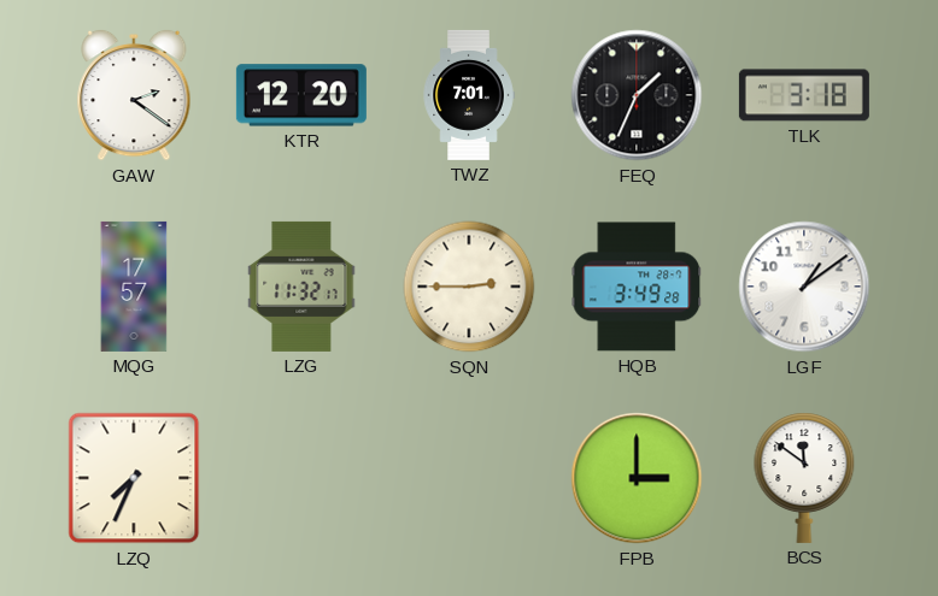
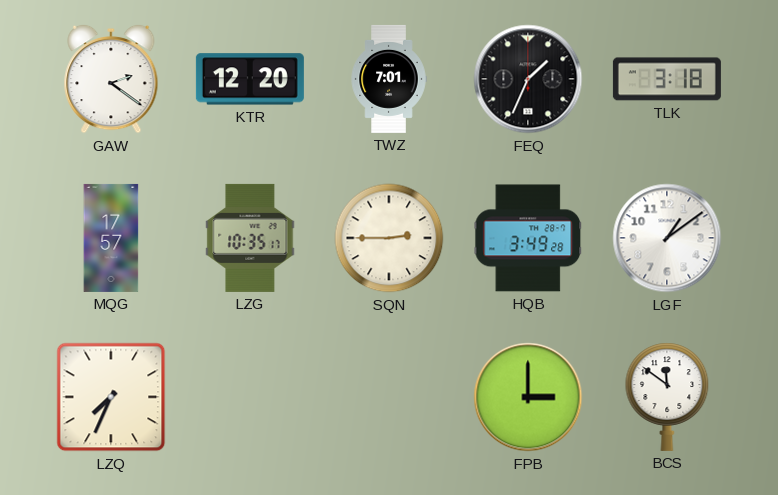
LZG: 11:32 -> 10:35 (250, 238)
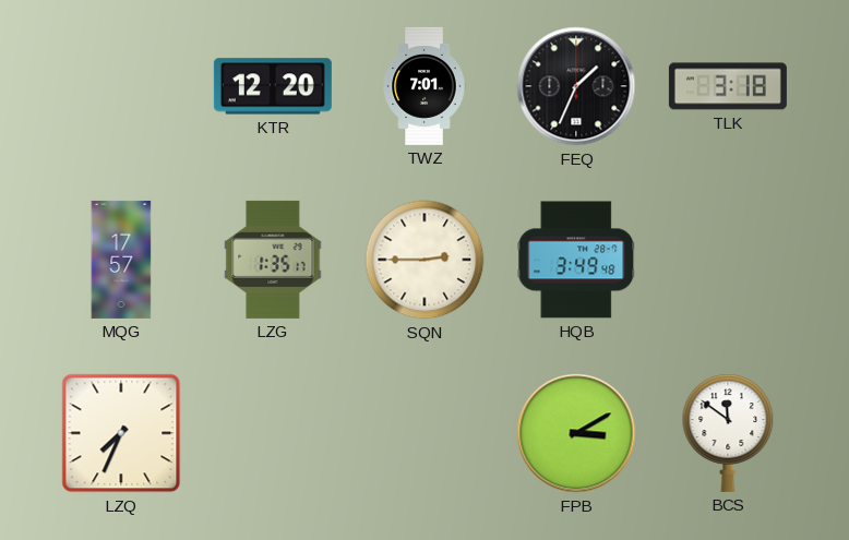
GAW: 2:21 -> none (111, 79)
LZG: 10:35 -> 1:35 (273, 260)
HQB: 3:49:28 -> 3:49:48 (576, 260)
LGF: 1:09 -> none (667, 238)
FPB: 3:00 -> 3:10 (576, 433)
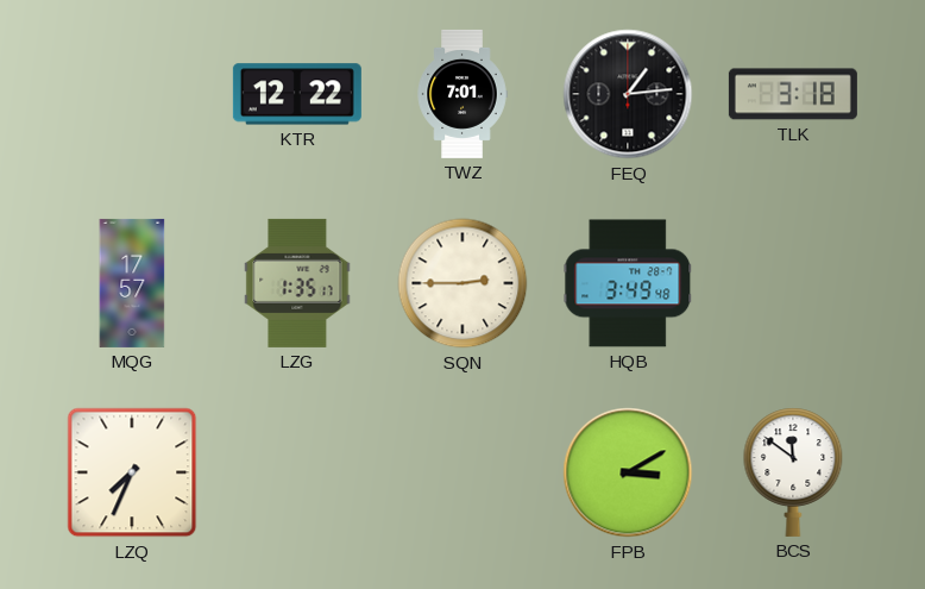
KTR: 12:20 -> 12:22 (297, 94)
FEQ: 1:34 -> 1:14 (628, 94)
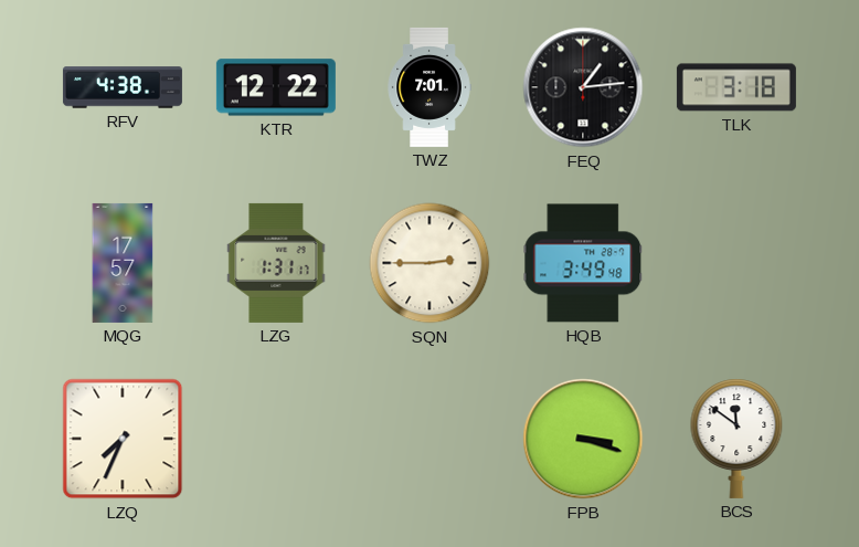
RFV: none -> 4:38 (123, 87)
LZG: 1:35 -> 1:31 (276, 263)
FPB: 3:10 -> 3:18 (583, 439)
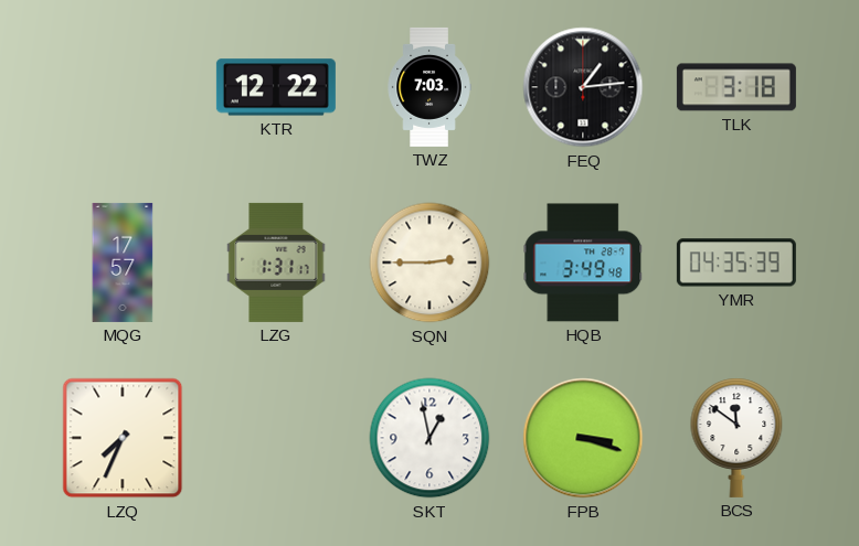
RFV: 4:38 -> none (123, 87)
TWZ: 7:01 -> 7:03 (430, 87)
YMR: none -> 04:35 (736, 263)
SKT: none -> 12:58 (430, 438)
